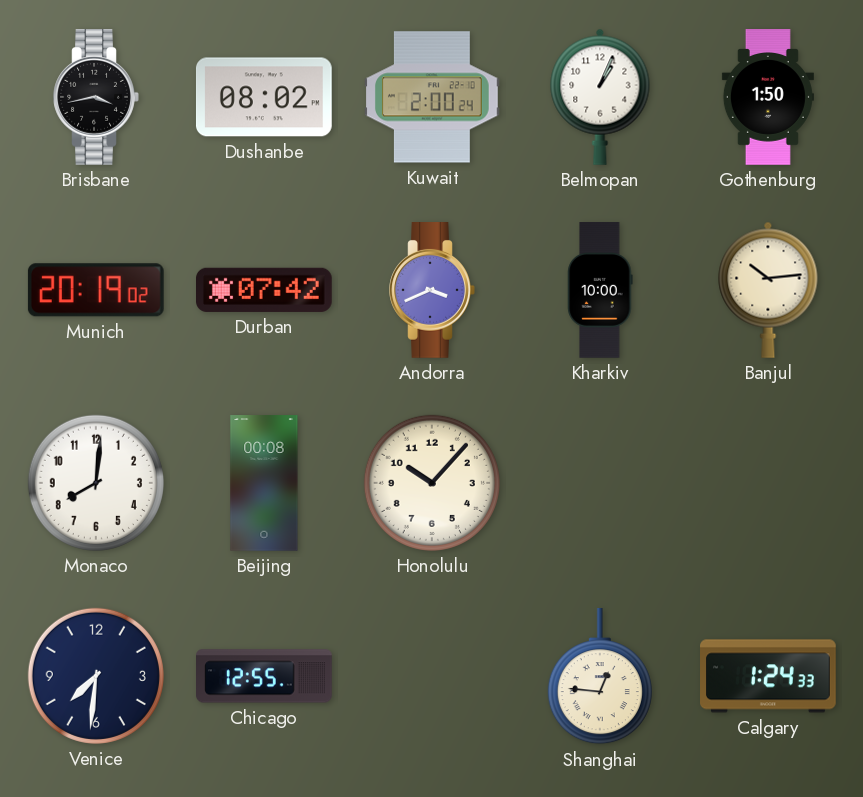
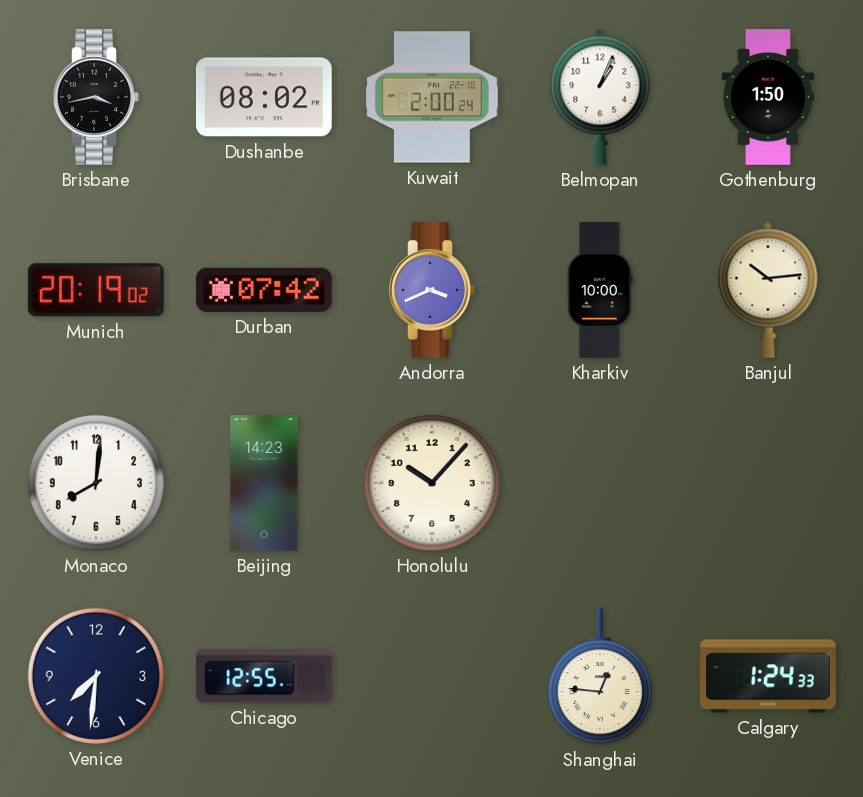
Beijing: 00:08 -> 14:23 (264, 483)
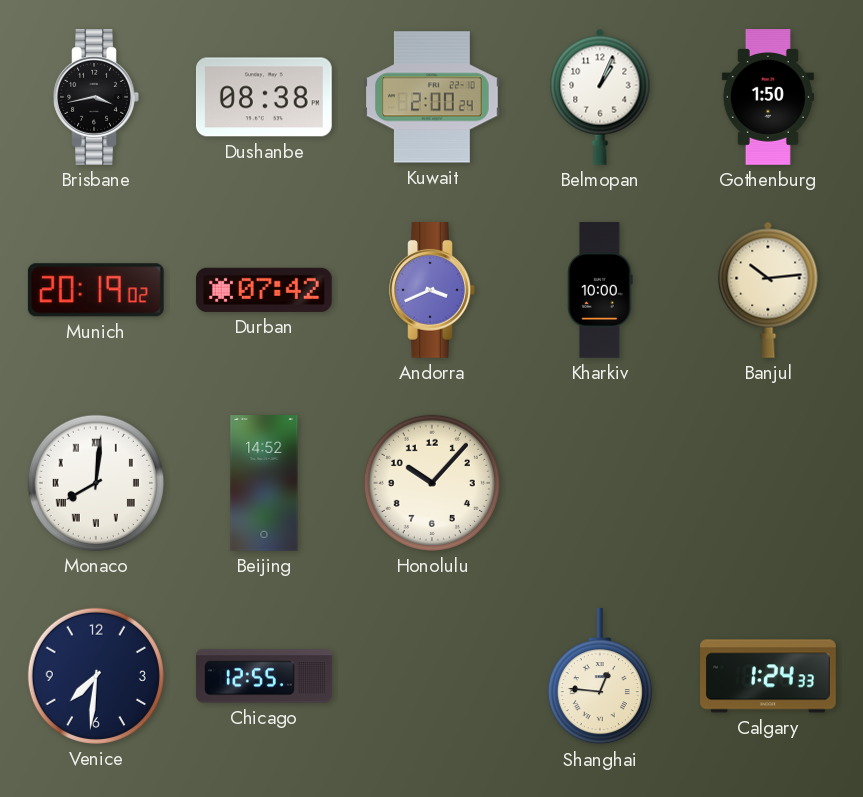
Dushanbe: 08:02 -> 08:38 (264, 97)
Monaco numerals: Arabic -> Roman (96, 483)
Beijing: 14:23 -> 14:52 (264, 483)
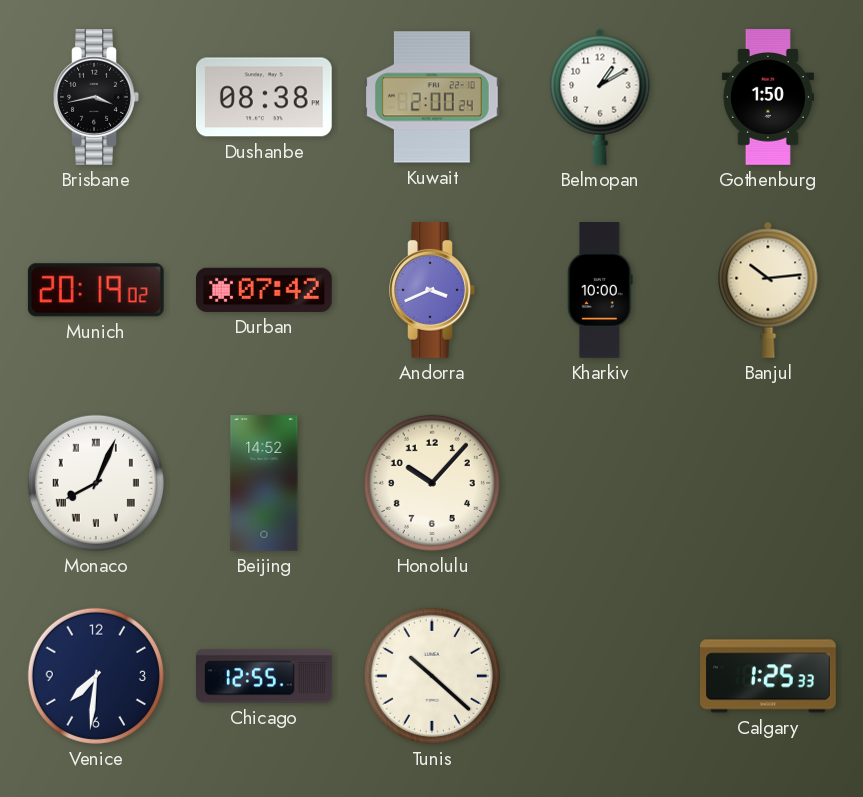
Belmopan: 1:04 -> 1:10 (600, 97)
Monaco: 8:01 -> 8:04 (96, 483)
Tunis: none -> 10:22 (432, 676)
Shanghai: 12:46 -> none (600, 677)
Calgary: 1:24 -> 1:25 (768, 676)
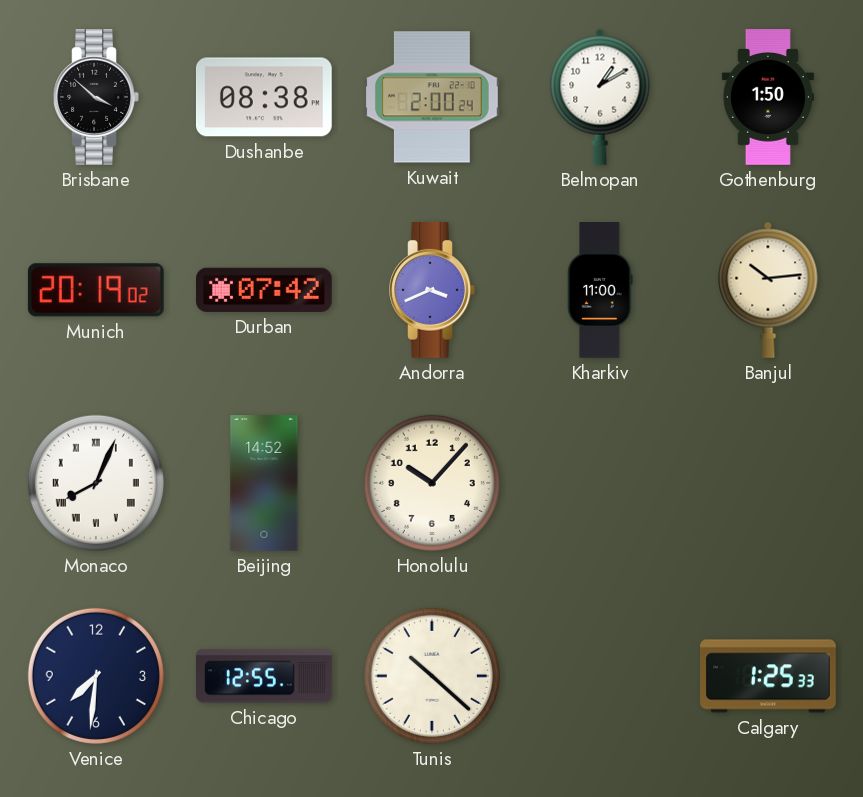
Brisbane: 3:43 -> 3:52 (96, 98)
Kharkiv: 10:00 -> 11:00 (600, 290)
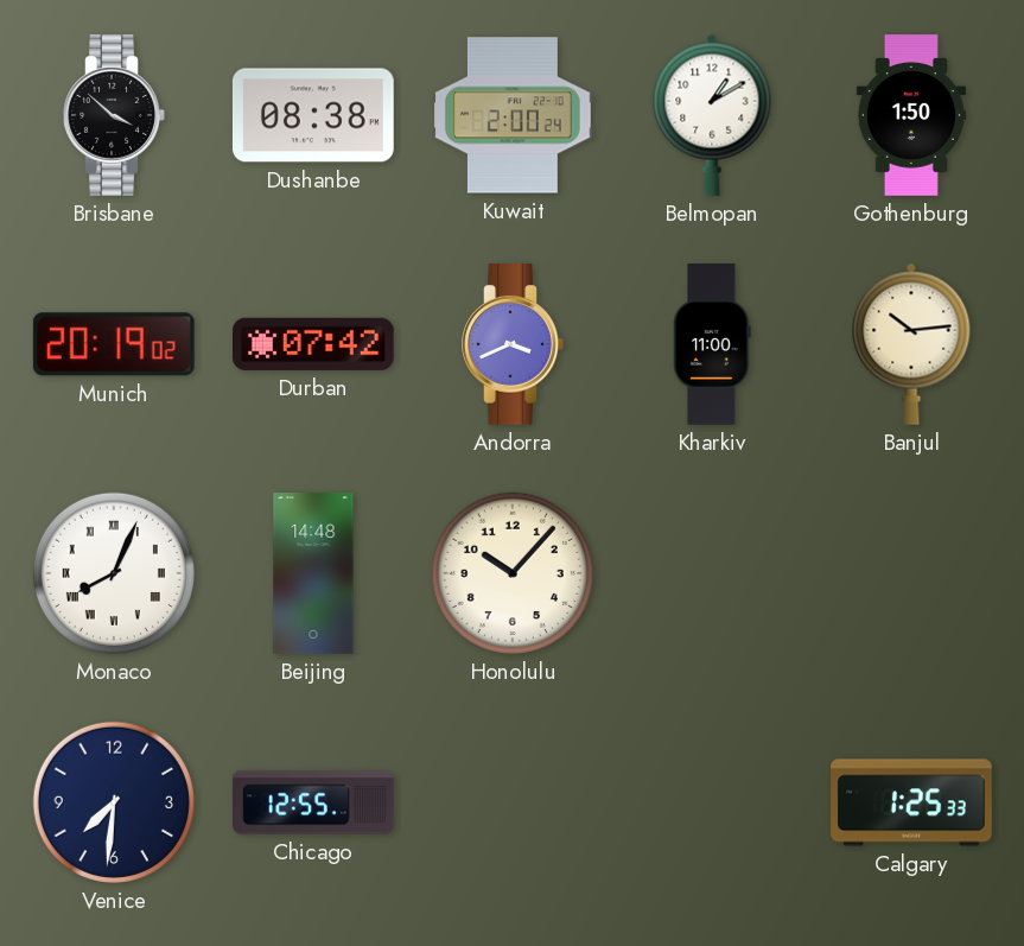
Beijing: 14:52 -> 14:48 (313, 573)
Tunis: 10:22 -> none (432, 676)
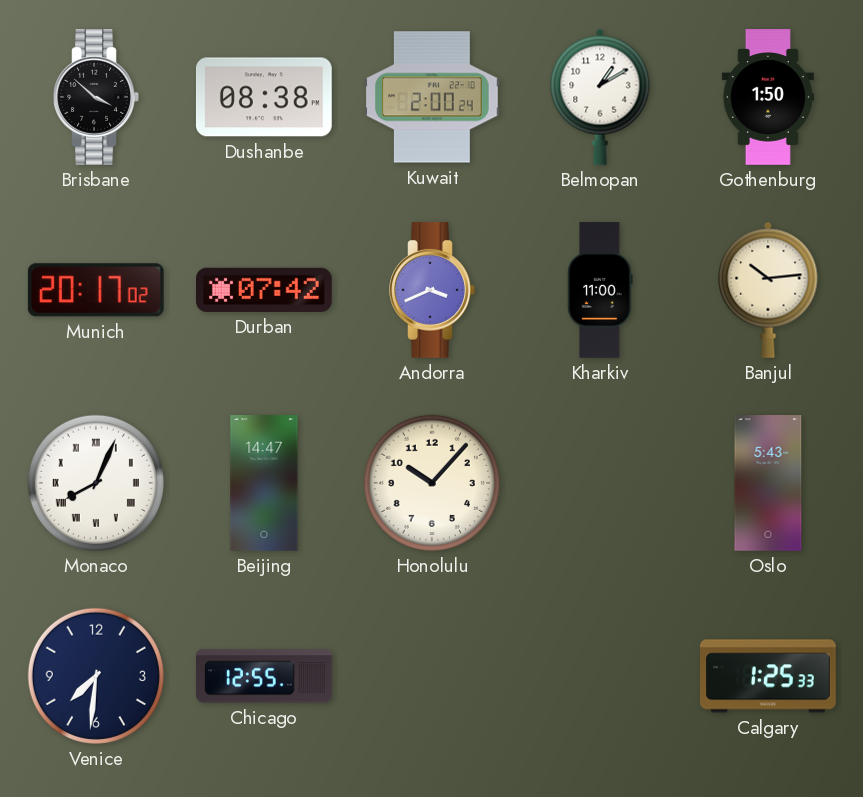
Munich: 20:19 -> 20:17 (96, 290)
Beijing: 14:48 -> 14:47 (264, 483)
Oslo: none -> 5:43 (768, 483)
